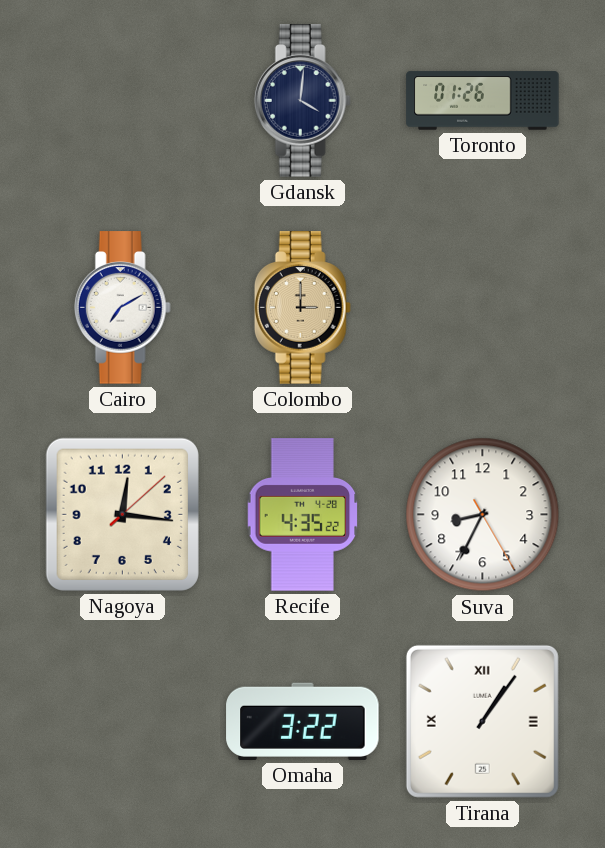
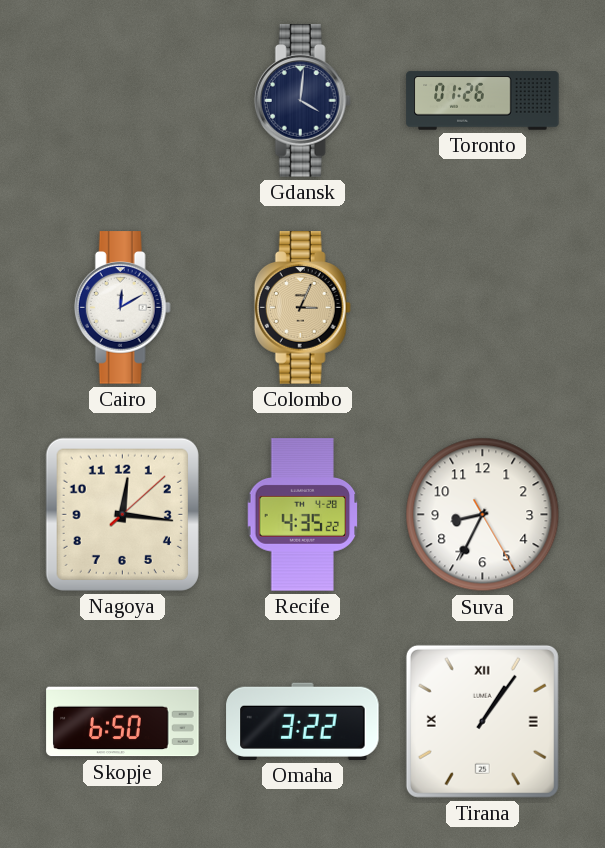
Cairo: 7:10 -> 12:10 (122, 308)
Colombo: 3:00 -> 3:04 (302, 308)
Skopje: none -> 6:50 (123, 722)
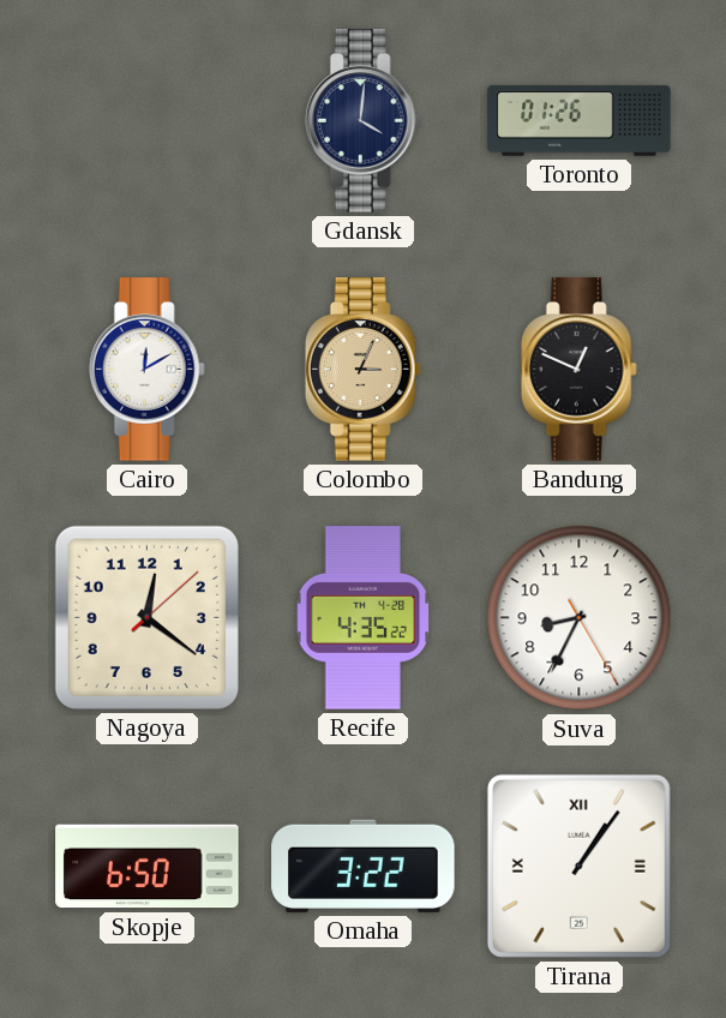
Bandung: none -> 12:49 (578, 370)
Nagoya: 12:16 -> 12:21 (146, 617)
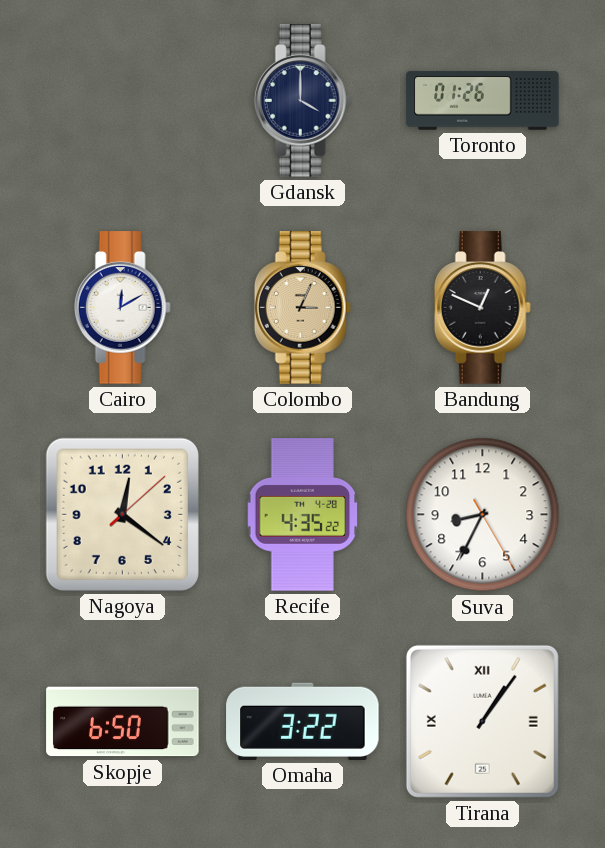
Gdansk: 4:01 -> 4:00 (302, 101)
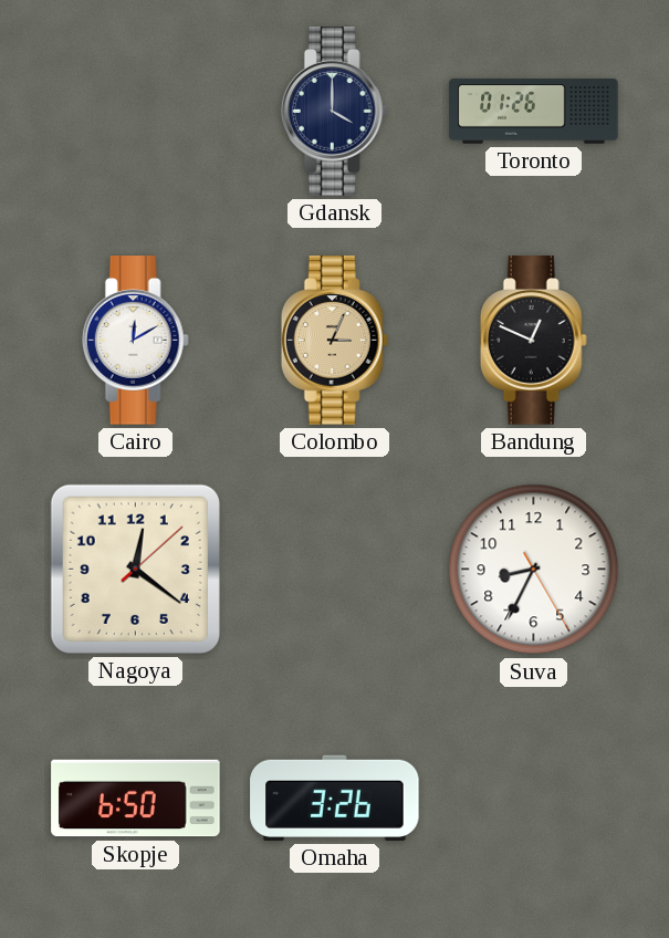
Recife: 4:35 -> none (303, 515)
Omaha: 3:22 -> 3:26 (335, 798)
Tirana: 1:06 -> none (482, 721)
